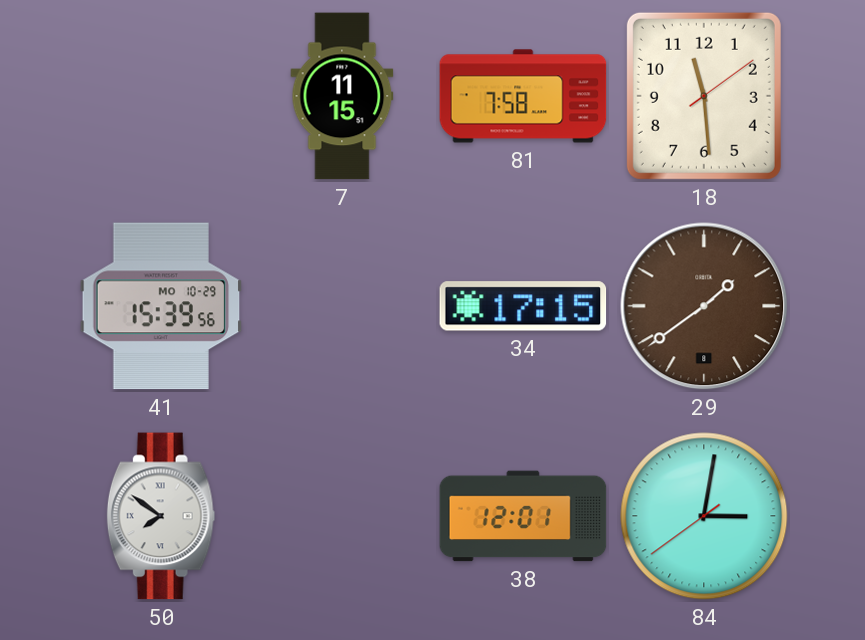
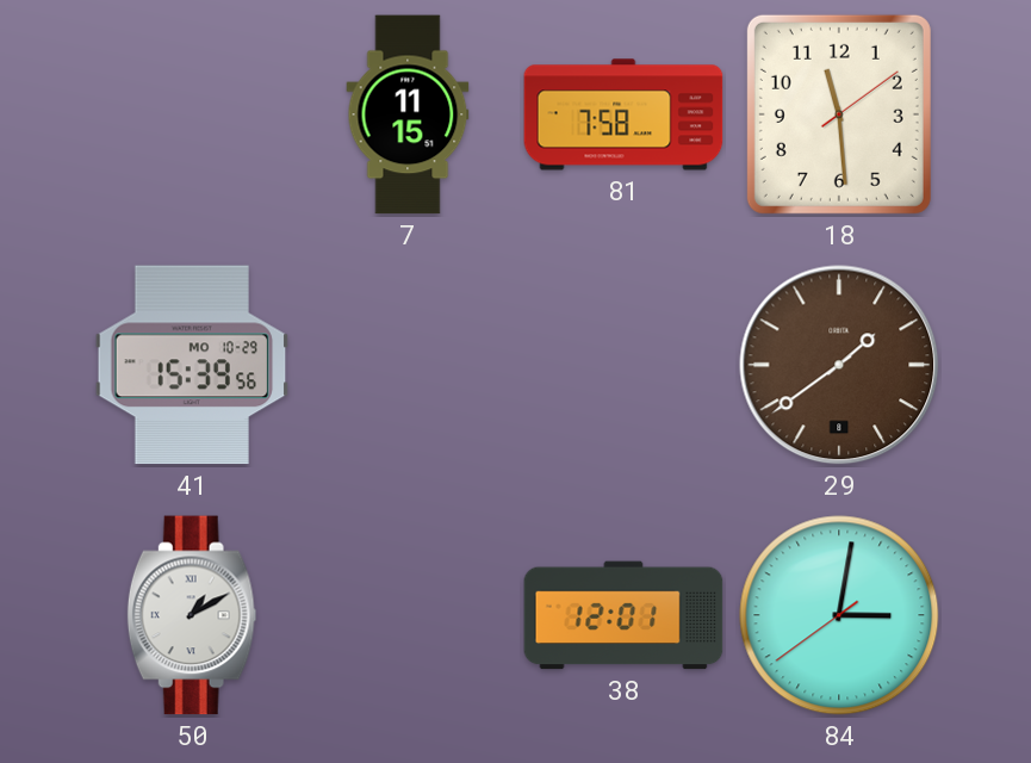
34: 17:15 -> none (523, 306)
50: 7:51 -> 1:10 (192, 615)
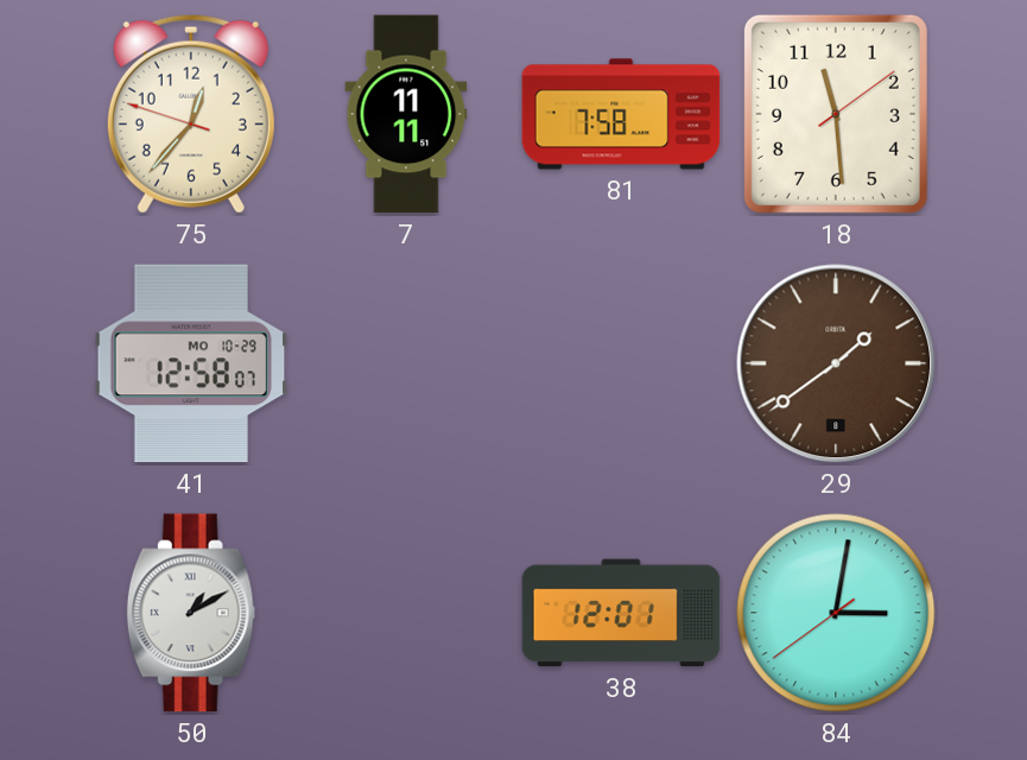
75: none -> 12:36 (191, 114)
7: 11:15 -> 11:11 (406, 114)
41: 15:39 -> 12:58 (191, 363)
